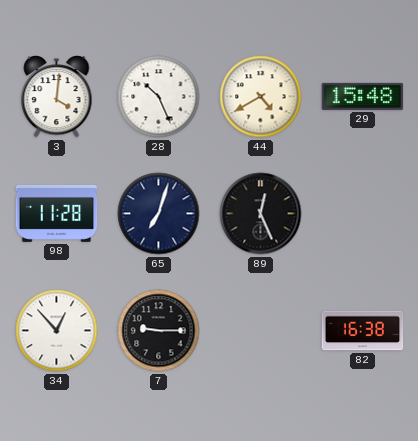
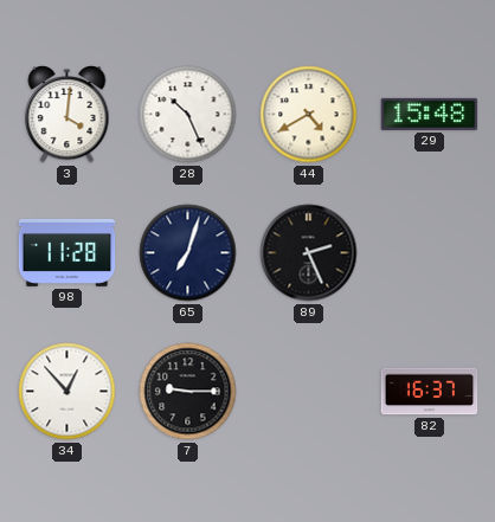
89: 12:26 -> 2:26 (309, 253)
82: 16:38 -> 16:37 (430, 392)
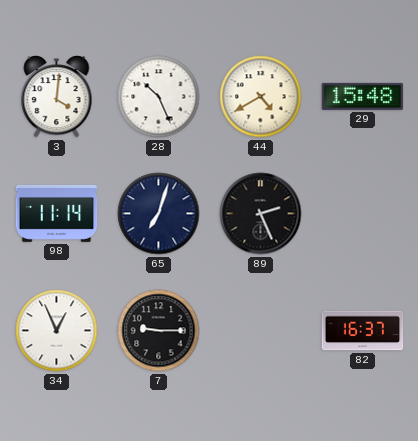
98: 11:28 -> 11:14 (57, 213)
34: 12:53 -> 12:56 (57, 331)
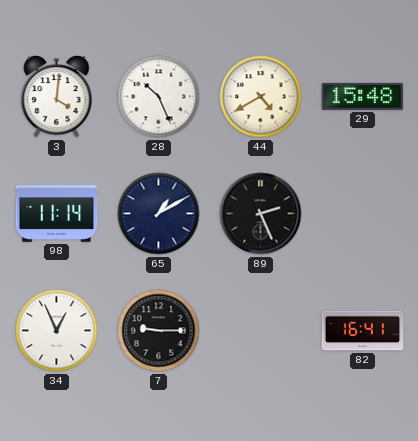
65: 7:03 -> 1:10 (159, 214)
82: 16:37 -> 16:41 (363, 331)
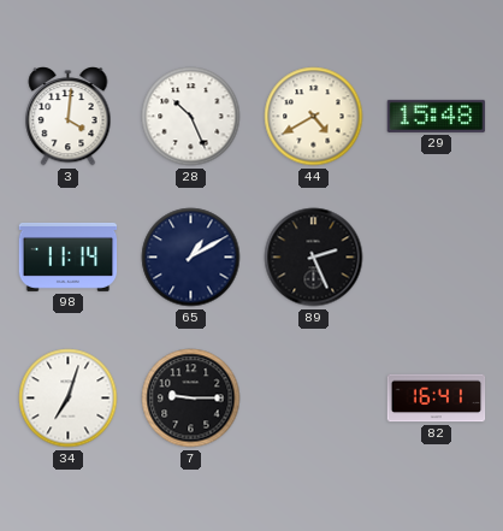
34: 12:56 -> 7:03 (69, 399)
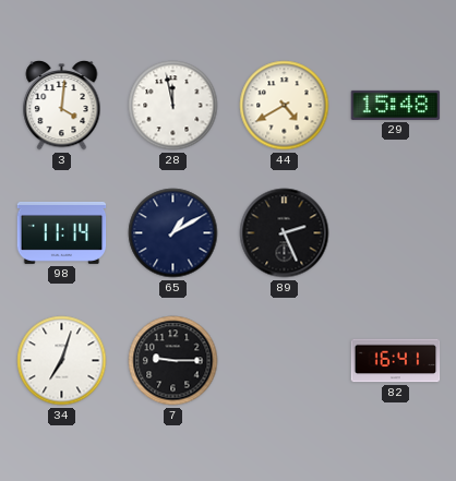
28: 10:26 -> 11:58 (173, 106)
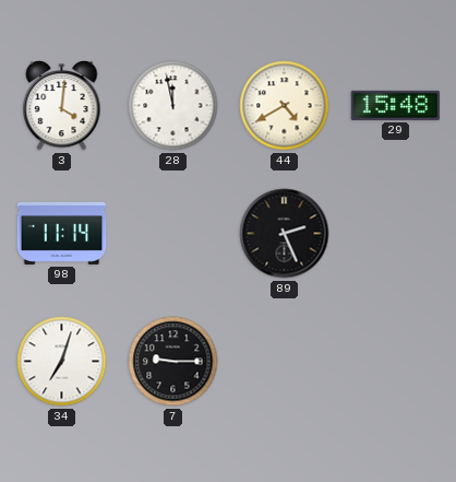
65: 1:10 -> none (173, 233)
82: 16:41 -> none (396, 361)
